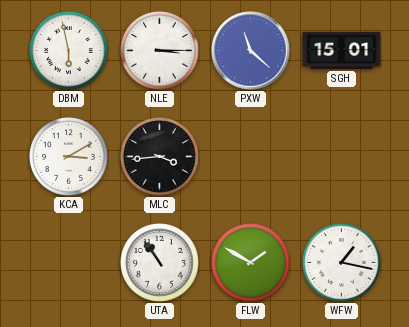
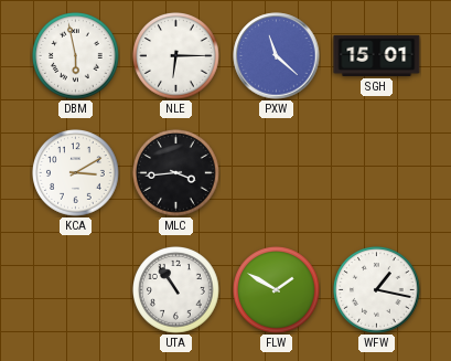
NLE: 3:15 -> 6:15 (176, 56)
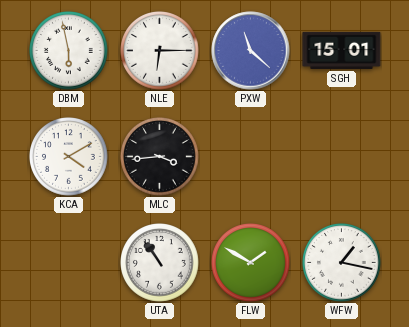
KCA: 3:10 -> 4:10 (69, 157)
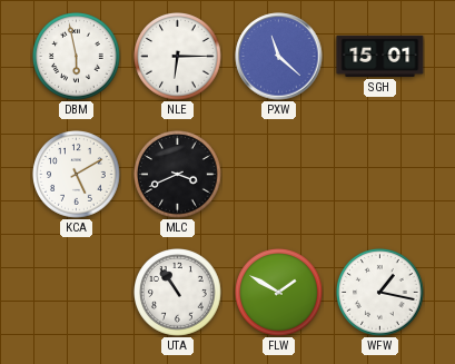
KCA: 4:10 -> 5:10 (77, 175)
MLC: 3:44 -> 3:41 (178, 175)
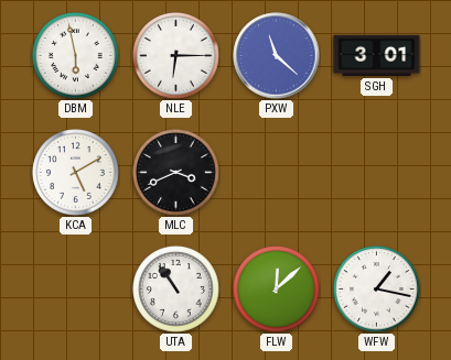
SGH: 15:01 -> 3:01 (377, 55)
FLW: 1:50 -> 12:08 (277, 290)
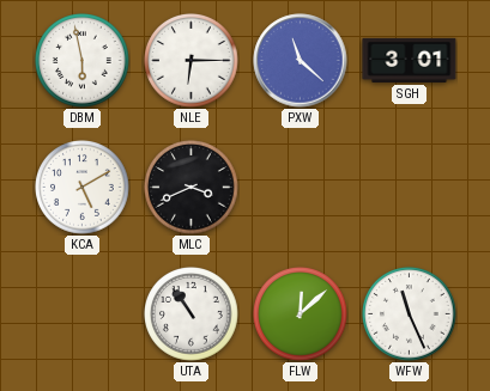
WFW: 1:17 -> 11:26 (410, 314)
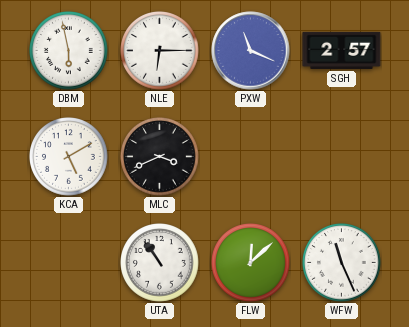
PXW: 11:22 -> 11:19 (251, 51)
SGH: 3:01 -> 2:57 (342, 50)
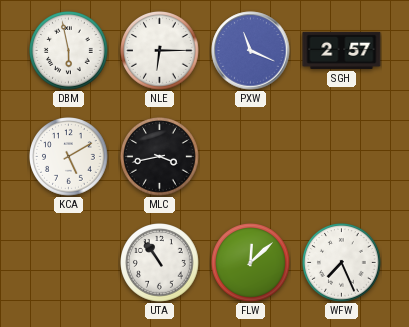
MLC: 3:41 -> 3:43 (160, 157)
WFW: 11:26 -> 7:26 (342, 263)
